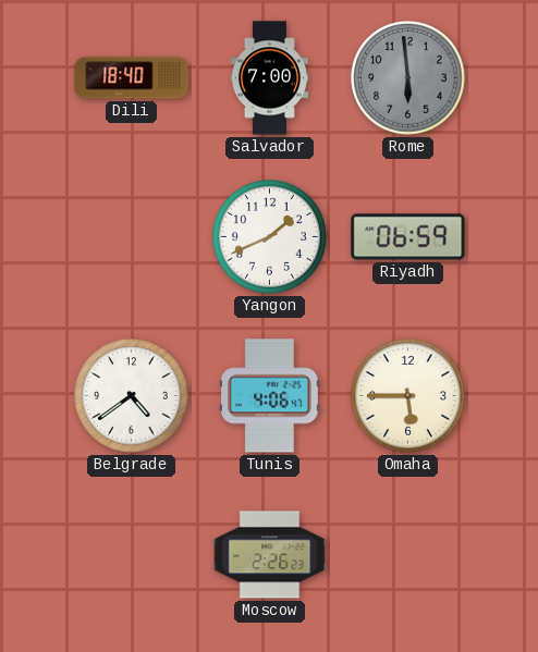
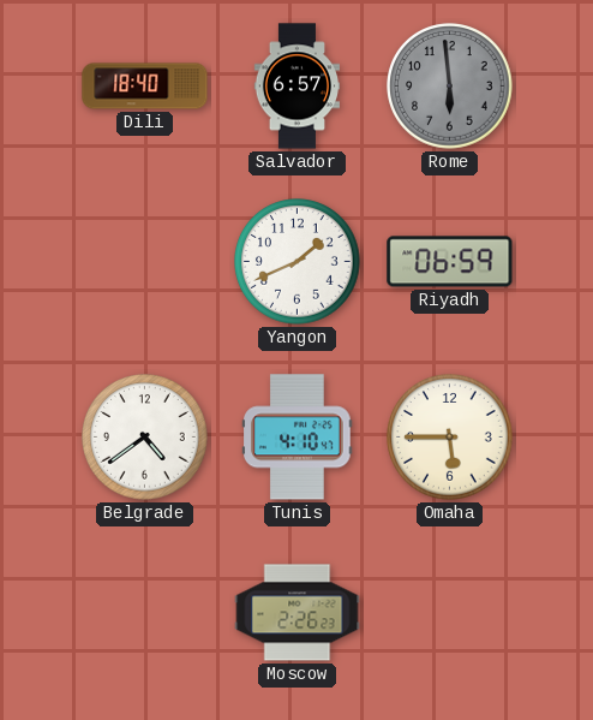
Salvador: 7:00 -> 6:57 (296, 87)
Tunis: 4:06 -> 4:10 (298, 438)
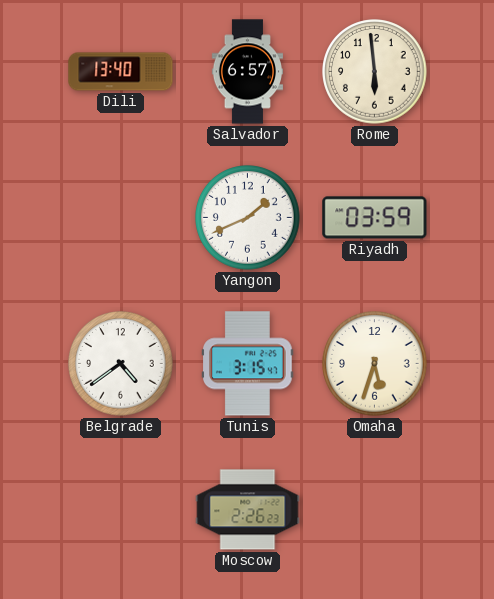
Dili: 18:40 -> 13:40 (121, 72)
Rome dial: grey -> cream (375, 72)
Riyadh: 06:59 -> 03:59 (375, 218)
Tunis: 4:10 -> 3:15 (248, 364)
Omaha: 5:45 -> 5:33 (375, 364)
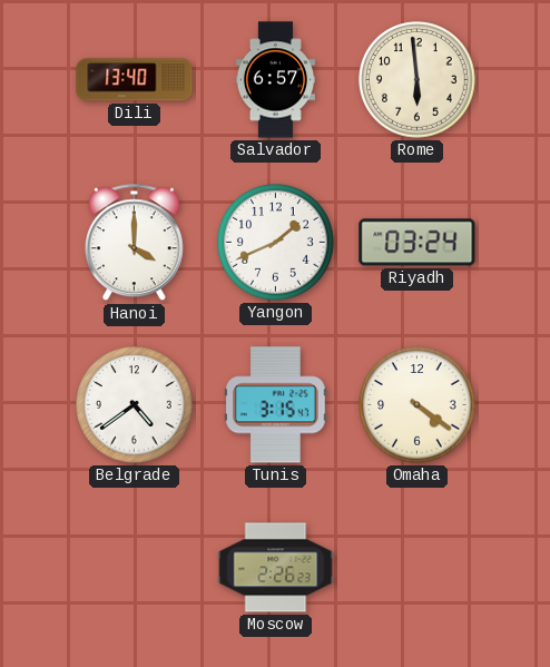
Hanoi: none -> 4:00 (134, 243)
Riyadh: 03:59 -> 03:24 (418, 243)
Omaha: 5:33 -> 4:21 (418, 405)
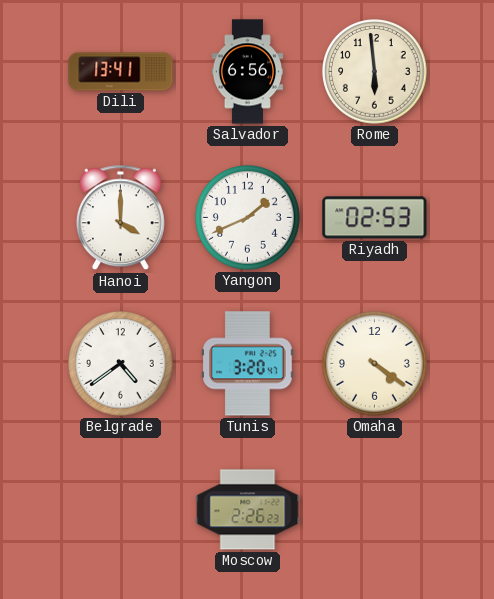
Dili: 13:40 -> 13:41 (121, 72)
Salvador: 6:57 -> 6:56 (247, 72)
Riyadh: 03:24 -> 02:53 (375, 218)
Tunis: 3:15 -> 3:20 (248, 364)
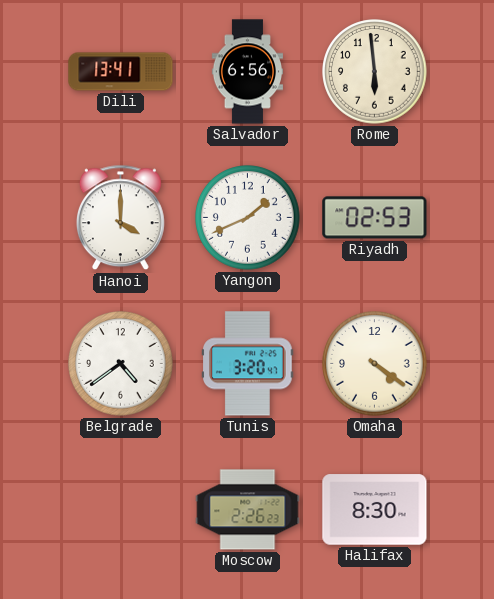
Halifax: none -> 8:30 (375, 510)
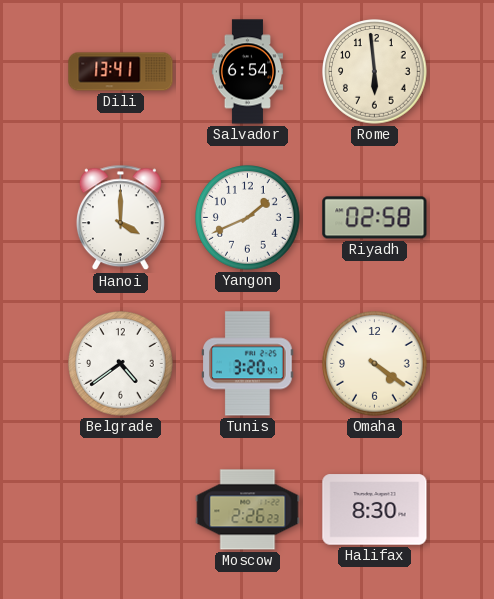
Salvador: 6:56 -> 6:54 (247, 72)
Riyadh: 02:53 -> 02:58 (375, 218)
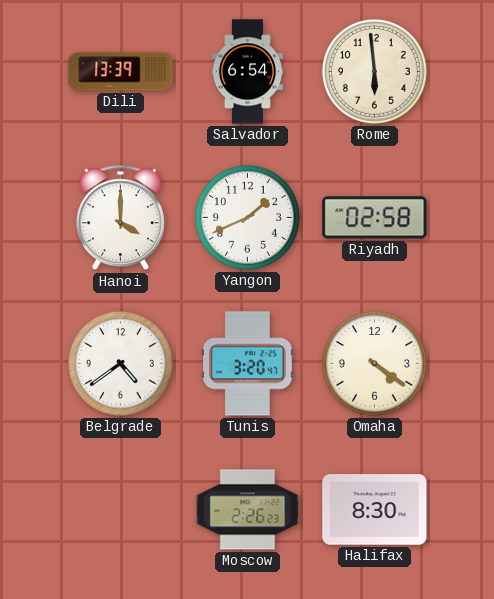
Dili: 13:41 -> 13:39 (121, 72)
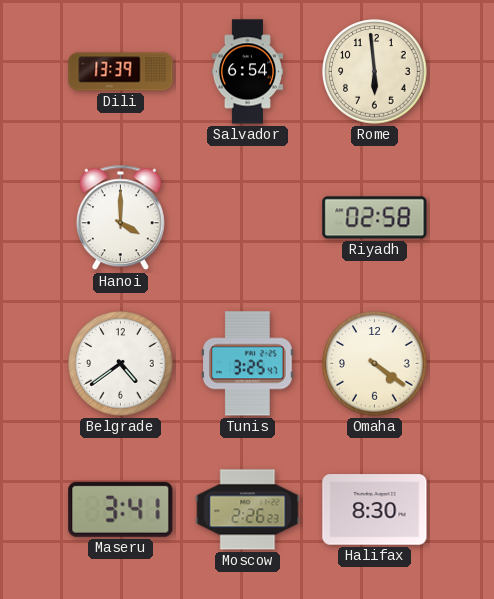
Yangon: 1:41 -> none (248, 218)
Tunis: 3:20 -> 3:25 (248, 364)
Maseru: none -> 3:41 (121, 509)
